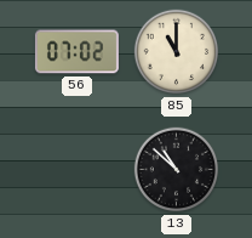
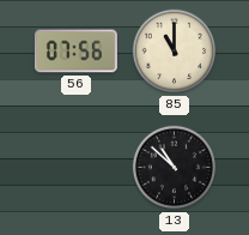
56: 07:02 -> 07:56 (75, 52)
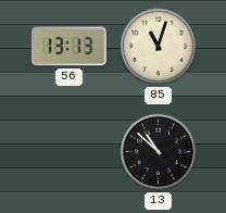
56: 07:56 -> 13:13 (68, 47)
85: 11:00 -> 11:03 (159, 47)
